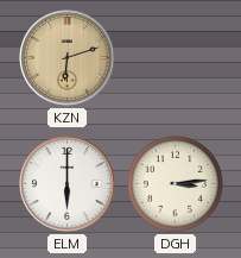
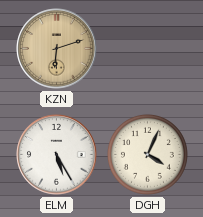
ELM: 6:00 -> 5:25 (57, 155)
DGH: 3:14 -> 4:04 (147, 154)
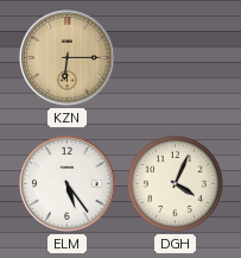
KZN: 6:12 -> 6:15 (68, 58)
ELM: 5:25 -> 5:24 (68, 184)
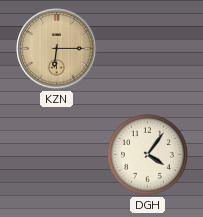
ELM: 5:24 -> none (68, 184)
DGH: 4:04 -> 4:06 (147, 154)
